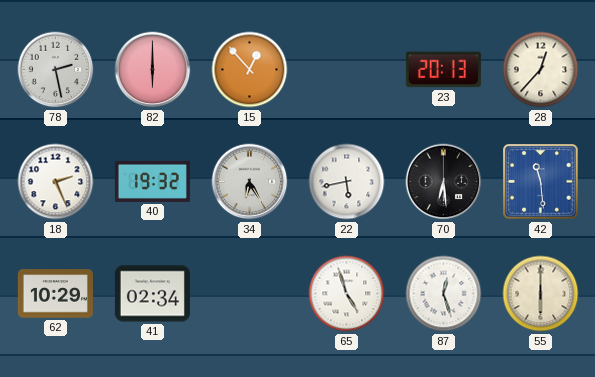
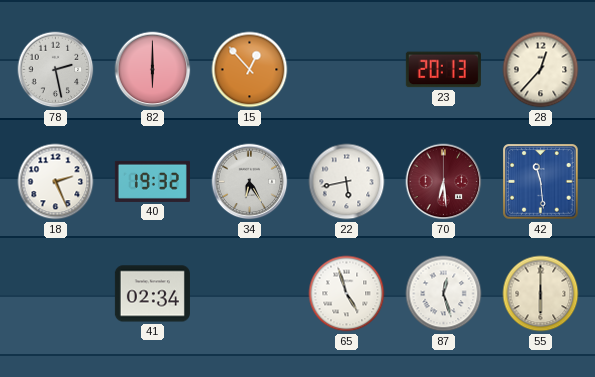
70 dial: black -> burgundy (444, 182)
62: 10:29 -> none (55, 294)
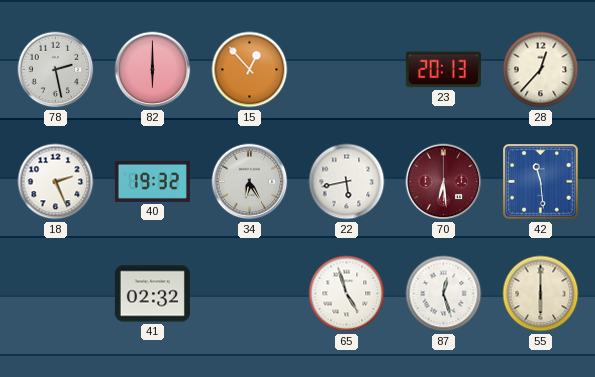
41: 02:34 -> 02:32 (152, 294)
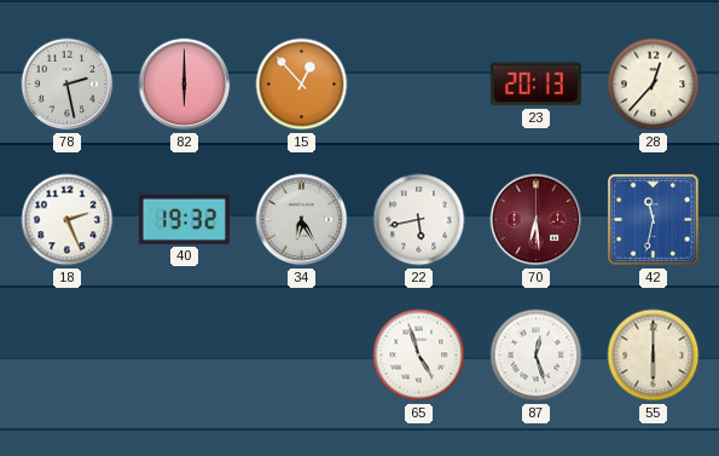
42: 11:29 -> 11:32 (654, 220)
41: 02:32 -> none (152, 294)
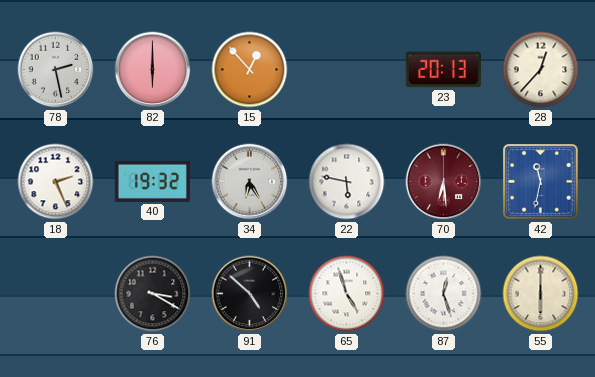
22: 5:43 -> 5:47 (347, 182)
76: none -> 3:20 (153, 294)
91: none -> 4:52 (250, 294)
